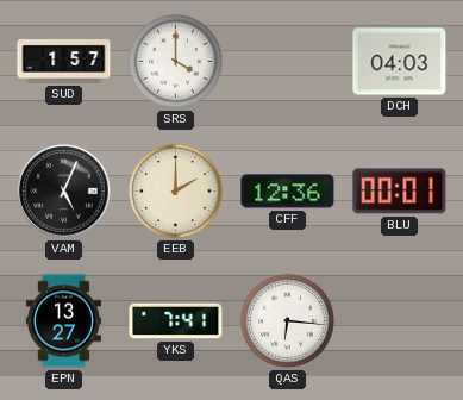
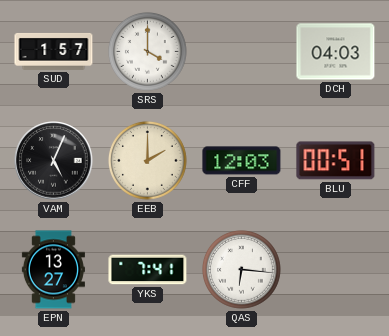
CFF: 12:36 -> 12:03 (242, 161)
BLU: 00:01 -> 00:51 (336, 161)
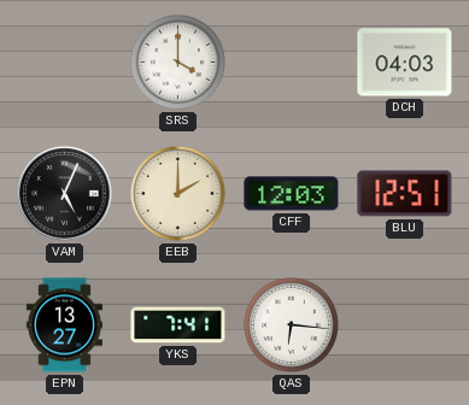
SUD: 1:57 -> none (54, 51)
BLU: 00:51 -> 12:51 (405, 194)
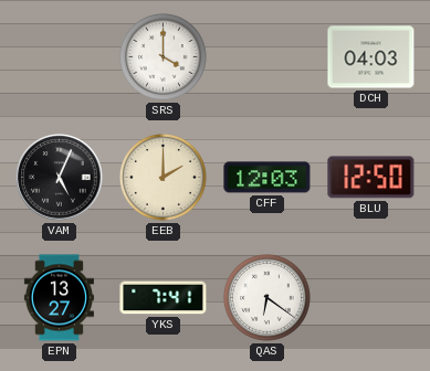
BLU: 12:51 -> 12:50 (371, 178)
QAS: 6:16 -> 6:21 (268, 298)
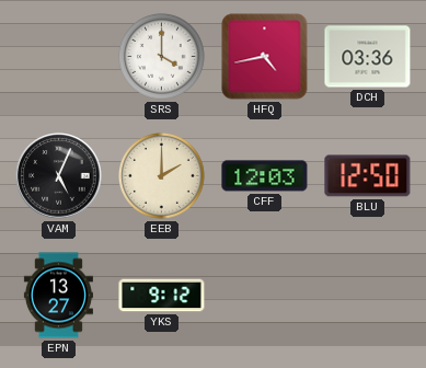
HFQ: none -> 4:43 (265, 57)
DCH: 04:03 -> 03:36 (368, 57)
YKS: 7:41 -> 9:12 (162, 296)
QAS: 6:21 -> none (268, 298)
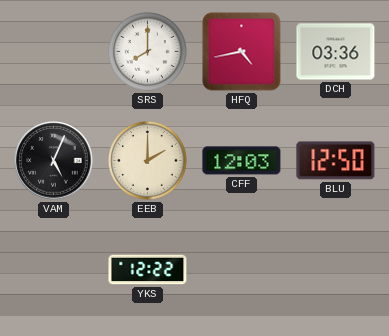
SRS: 4:00 -> 8:00 (148, 52)
EPN: 13:27 -> none (58, 296)
YKS: 9:12 -> 12:22 (148, 270)
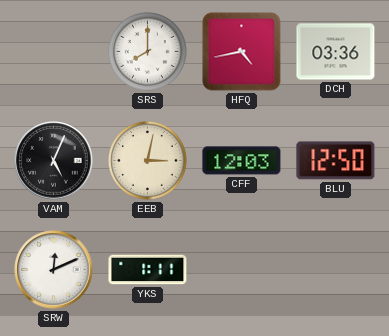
EEB: 2:00 -> 3:02 (148, 161)
SRW: none -> 12:11 (54, 270)
YKS: 12:22 -> 1:11 (148, 270)
